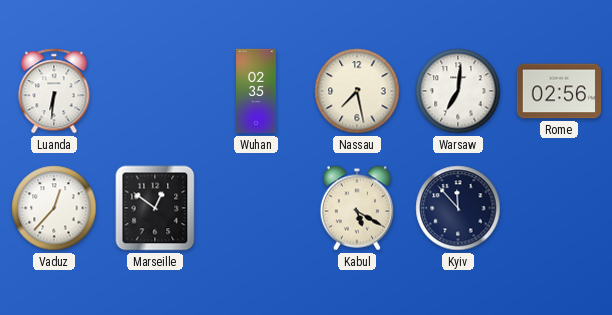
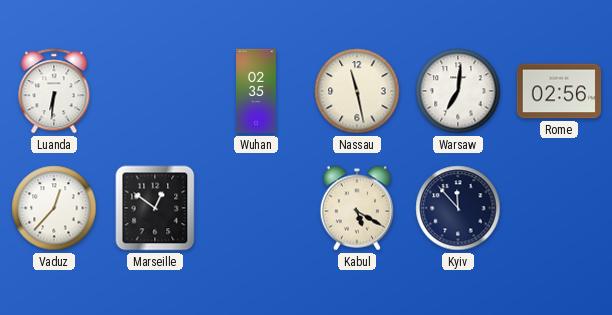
Nassau: 7:28 -> 11:28 (357, 91)
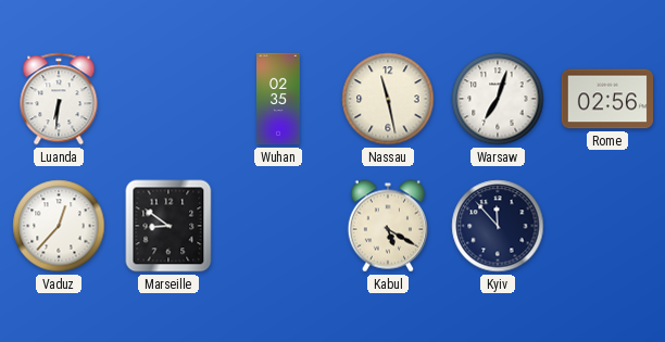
Warsaw: 7:01 -> 7:03 (498, 99)
Marseille: 12:51 -> 8:51 (168, 226)
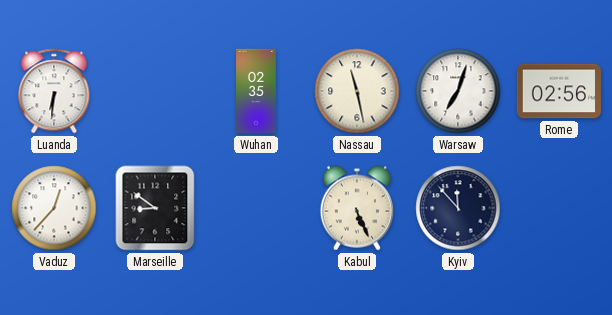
Kabul: 5:20 -> 5:26 (356, 208)
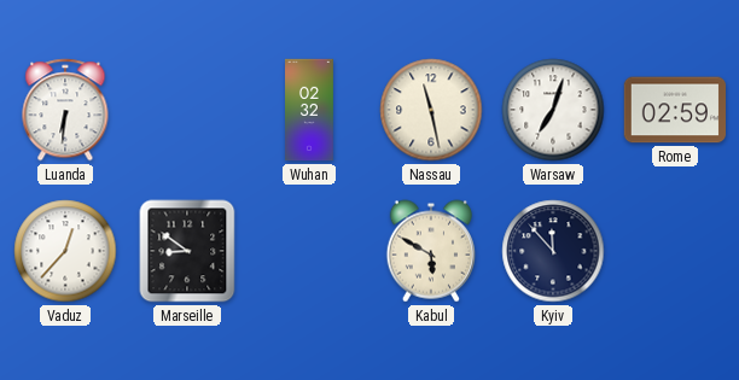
Wuhan: 02:35 -> 02:32 (310, 110)
Rome: 02:56 -> 02:59 (675, 110)
Kabul: 5:26 -> 5:50 (430, 251)
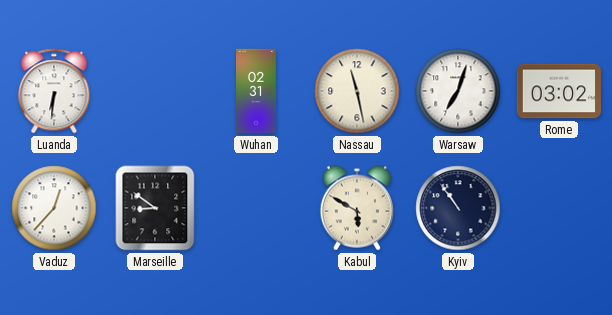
Wuhan: 02:32 -> 02:31 (257, 91)
Rome: 02:59 -> 03:02 (559, 91)
Kyiv: 11:53 -> 10:54 (458, 208)
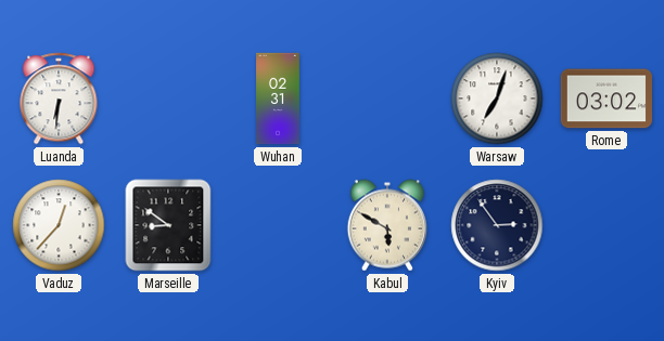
Nassau: 11:28 -> none (357, 91)
Kyiv: 10:54 -> 2:54 (497, 225)
